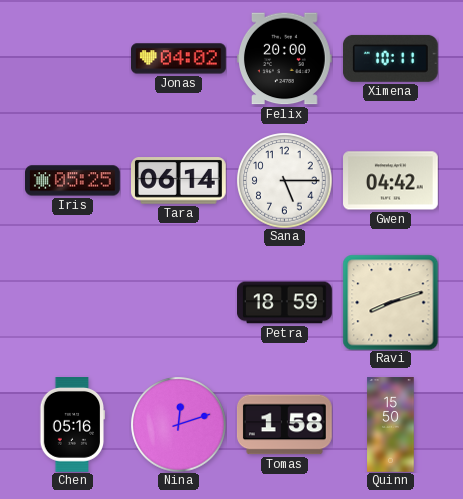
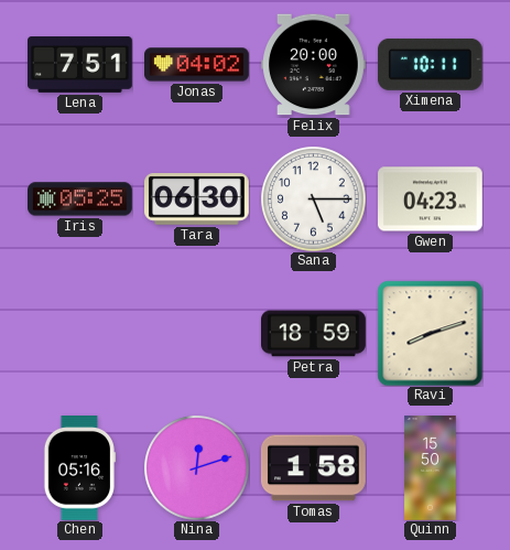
Lena: none -> 7:51 (80, 65)
Tara: 06:14 -> 06:30 (197, 199)
Gwen: 04:42 -> 04:23 (431, 199)
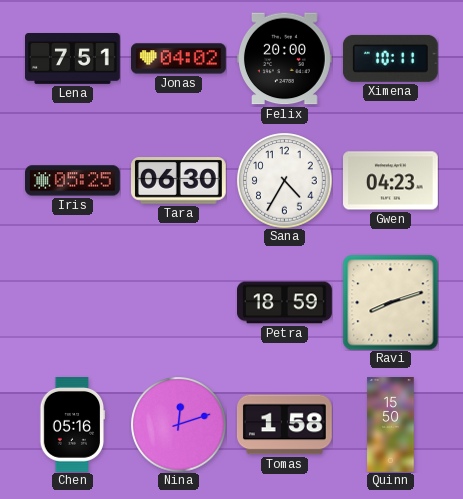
Sana: 5:15 -> 4:35 (284, 180)
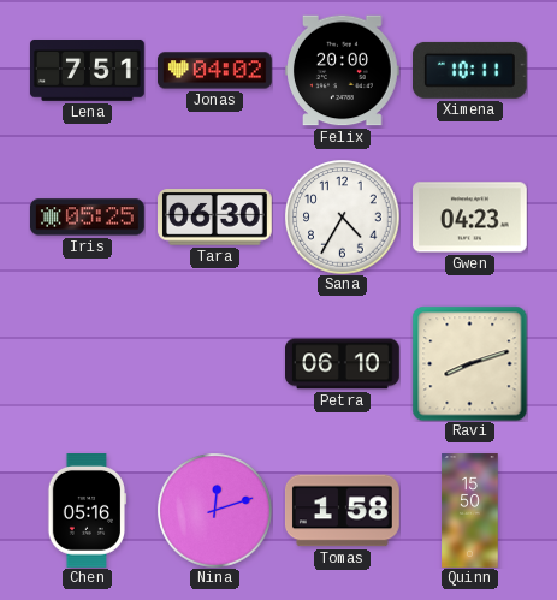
Petra: 18:59 -> 06:10 (343, 364)
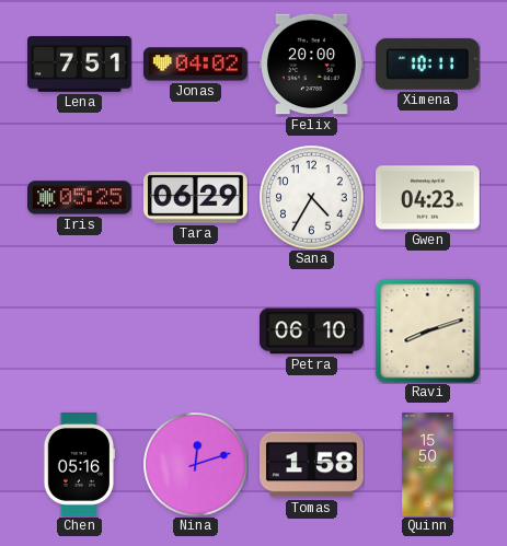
Tara: 06:30 -> 06:29 (196, 198)
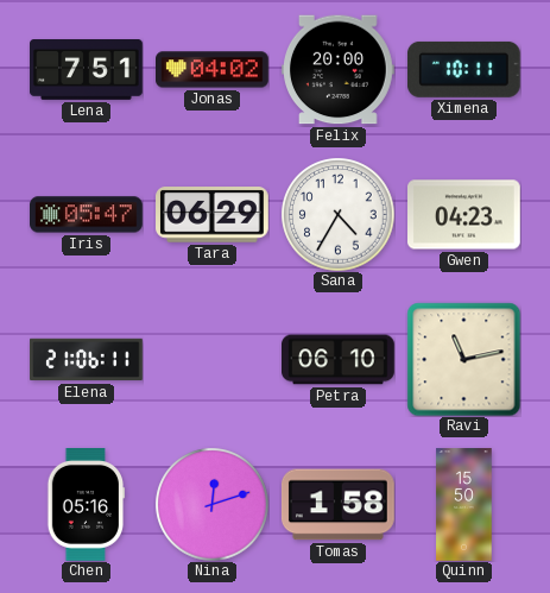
Iris: 05:25 -> 05:47 (87, 215)
Elena: none -> 21:06 (87, 360)
Ravi: 8:12 -> 11:13 (463, 359)
